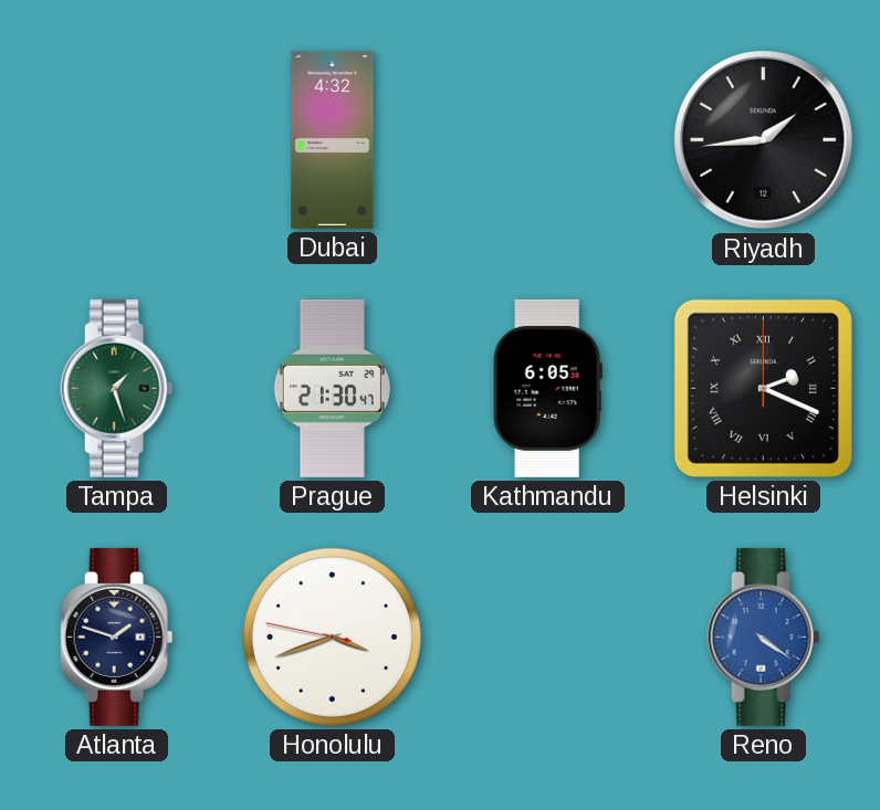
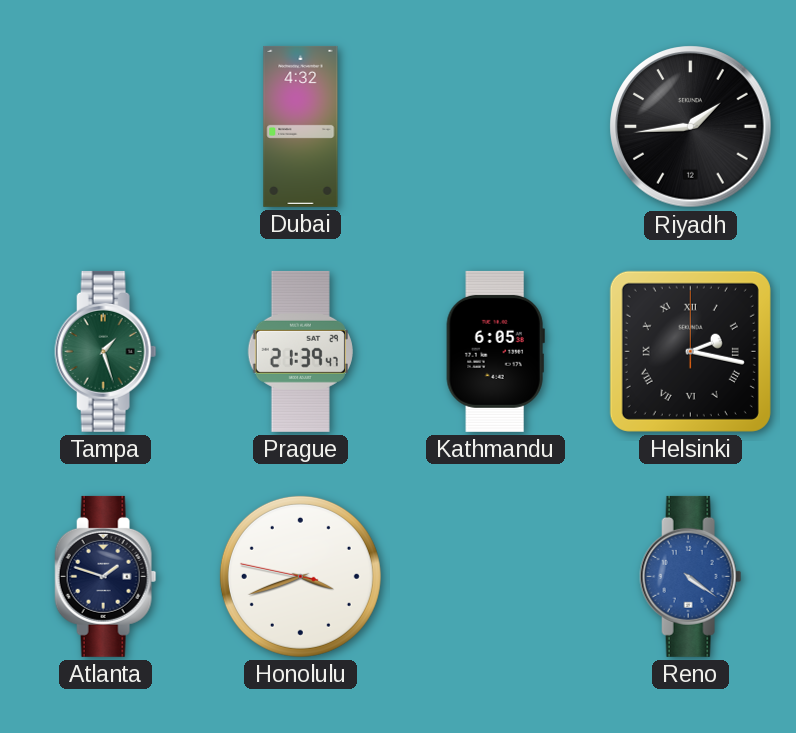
Prague: 21:30 -> 21:39 (300, 351)
Helsinki: 2:19 -> 2:17 (690, 351)
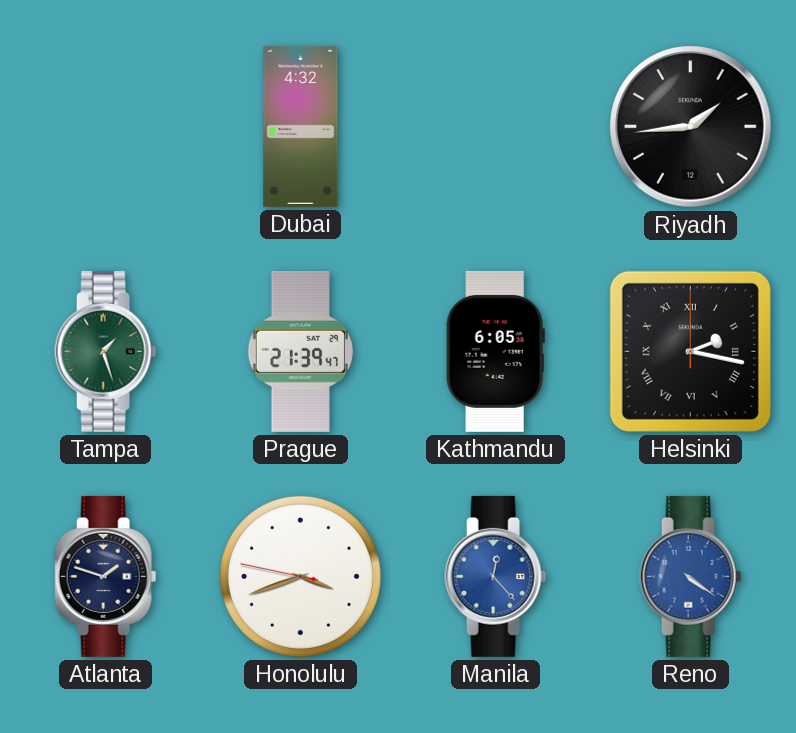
Manila: none -> 12:23 (496, 576)
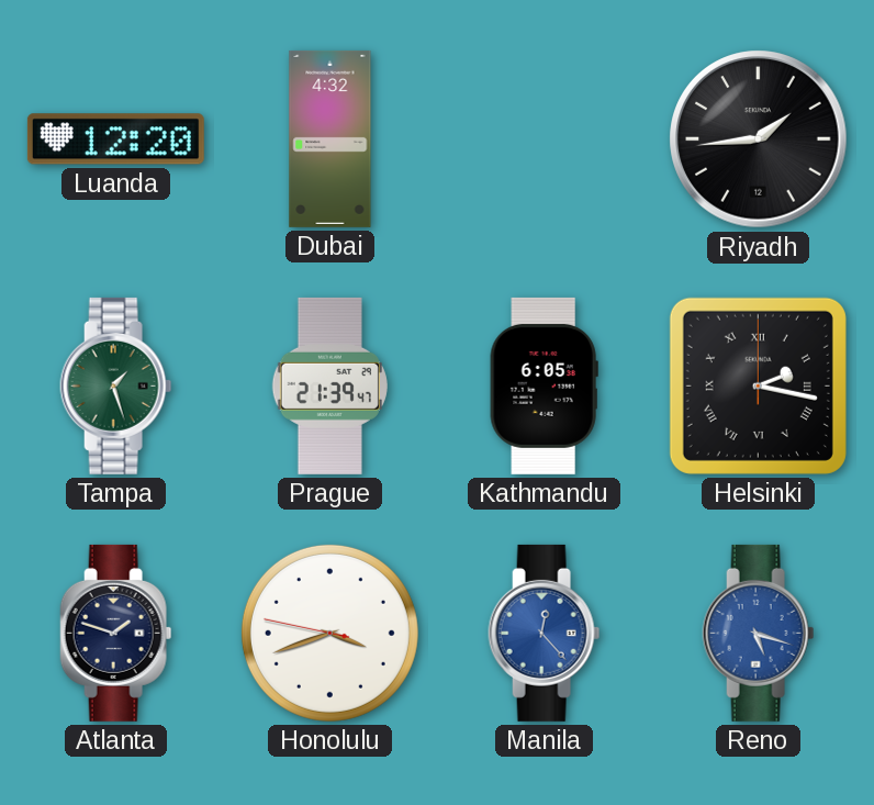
Luanda: none -> 12:20 (115, 139)
Reno: 4:21 -> 5:18 (759, 633)
